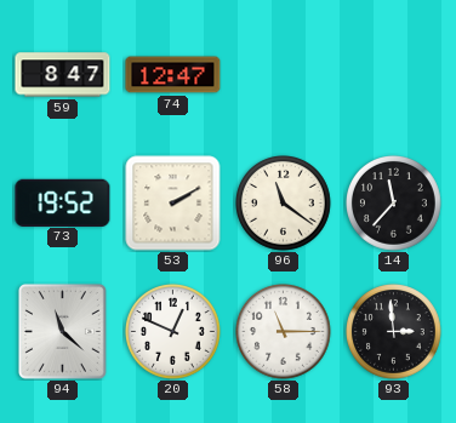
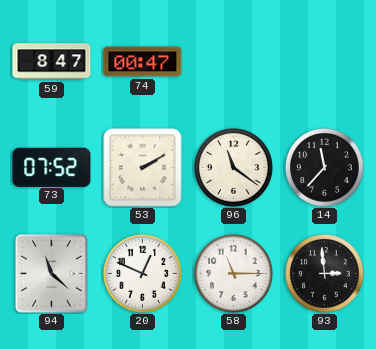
74: 12:47 -> 00:47 (143, 62)
73: 19:52 -> 07:52 (52, 167)
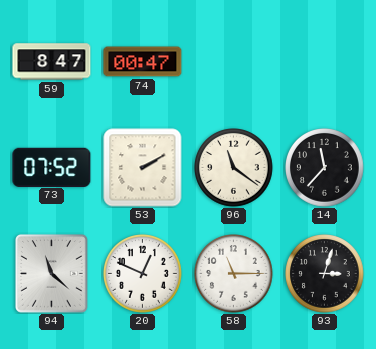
93: 2:59 -> 3:03 (325, 274)
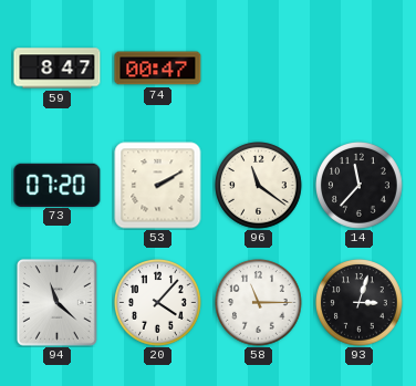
73: 07:52 -> 07:20 (58, 185)
20: 12:49 -> 4:07 (158, 303)
